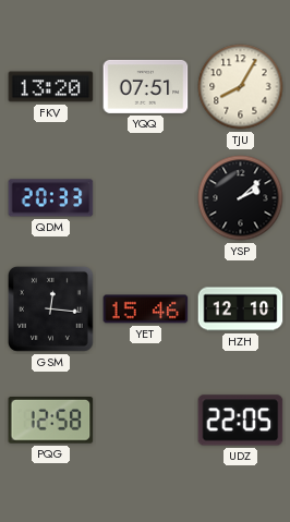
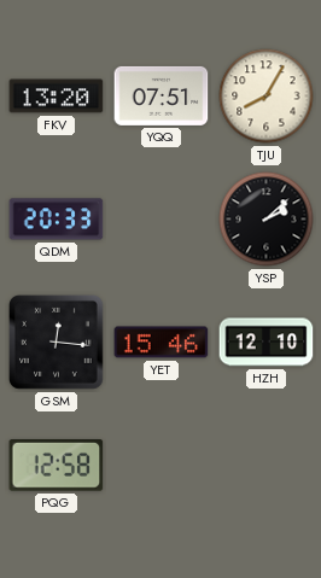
UDZ: 22:05 -> none (241, 421)
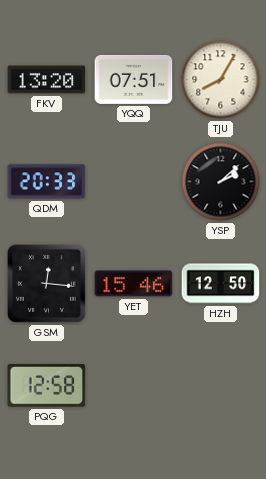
HZH: 12:10 -> 12:50 (221, 284)
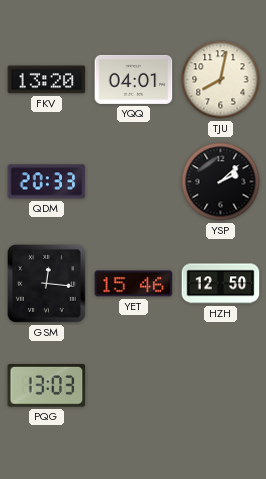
YQQ: 07:51 -> 04:01 (134, 79)
TJU: 8:05 -> 8:02 (221, 80)
PQG: 12:58 -> 13:03 (47, 386)
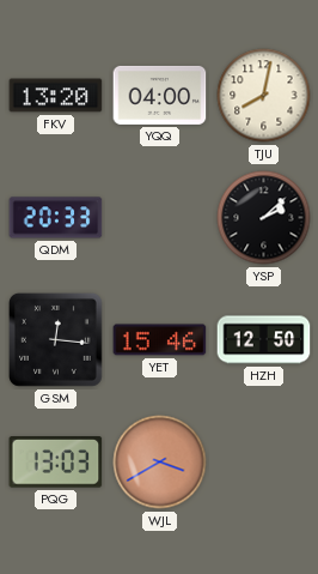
YQQ: 04:01 -> 04:00 (160, 95)
WJL: none -> 3:40 (160, 463)
